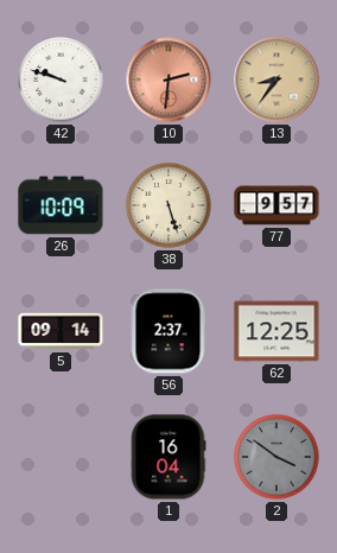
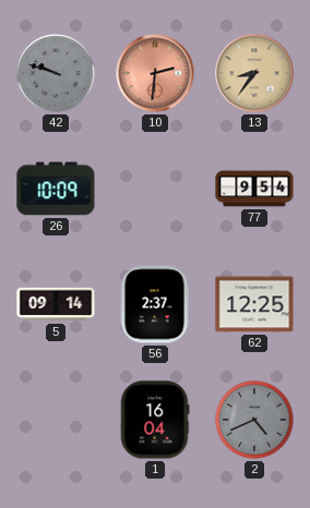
42 dial: white -> grey (56, 73)
38: 5:27 -> none (168, 205)
77: 9:57 -> 9:54 (254, 189)
2: 3:51 -> 4:41 (254, 420)
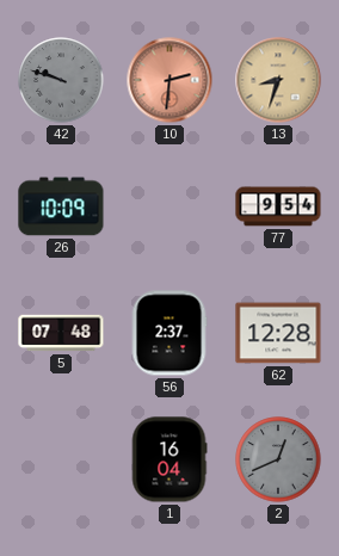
13: 8:36 -> 8:33 (278, 80)
5: 09:14 -> 07:48 (61, 333)
62: 12:25 -> 12:28 (278, 333)
2: 4:41 -> 12:41 (278, 459)
